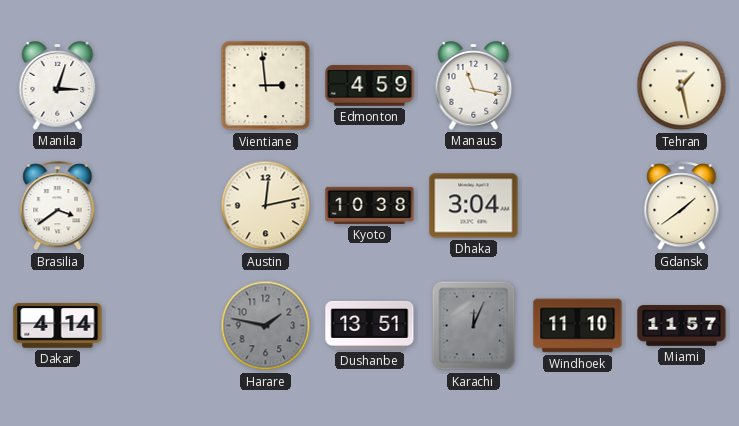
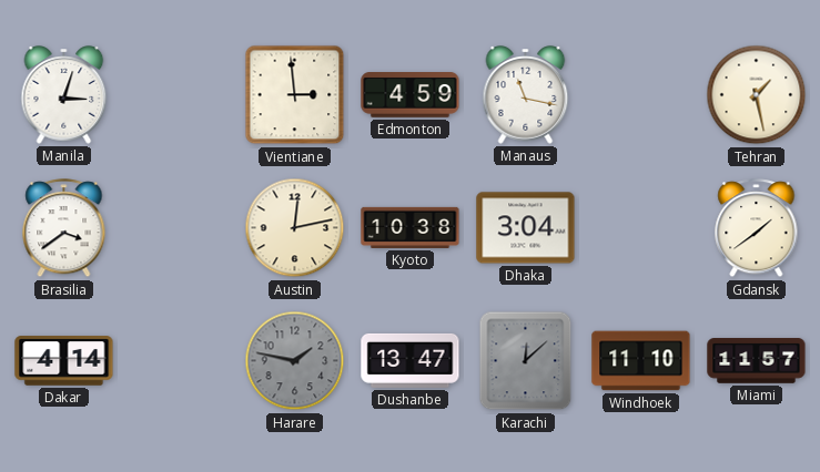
Dushanbe: 13:51 -> 13:47 (411, 360)
Karachi: 12:04 -> 12:08 (526, 361)
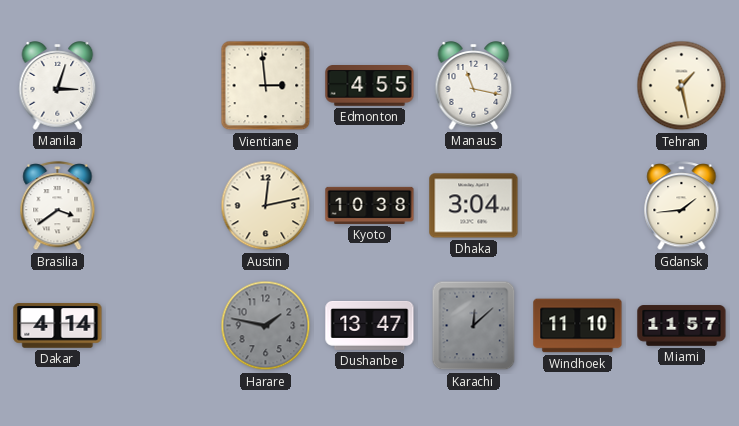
Edmonton: 4:59 -> 4:55 (370, 86)
Gdansk: 1:39 -> 1:44 (682, 206)
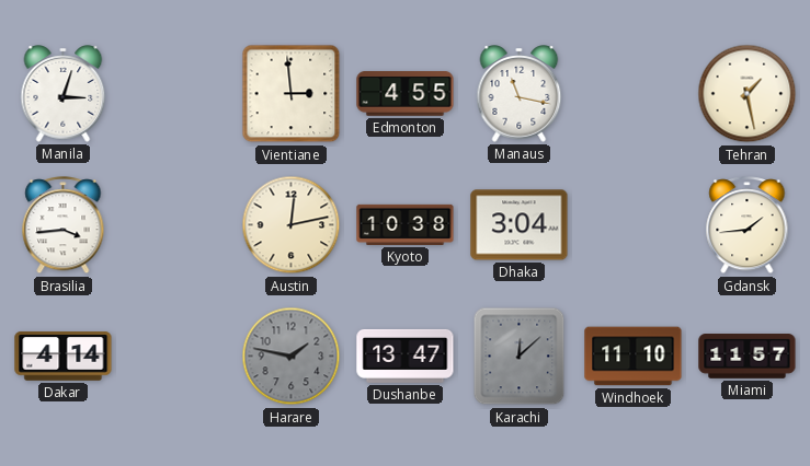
Brasilia: 3:39 -> 3:44 (64, 225)
